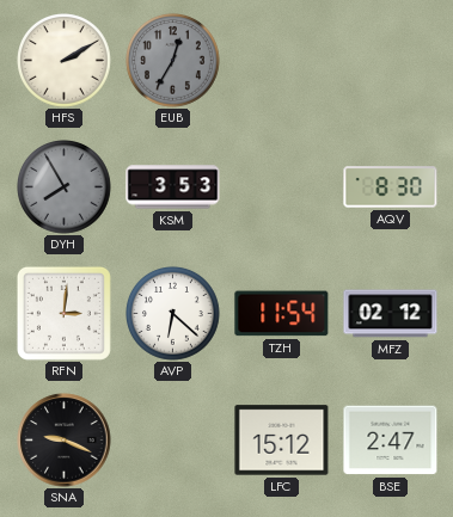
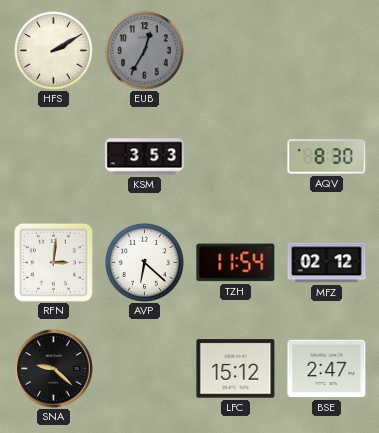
DYH: 7:55 -> none (65, 187)
SNA: 9:19 -> 9:22 (54, 369)
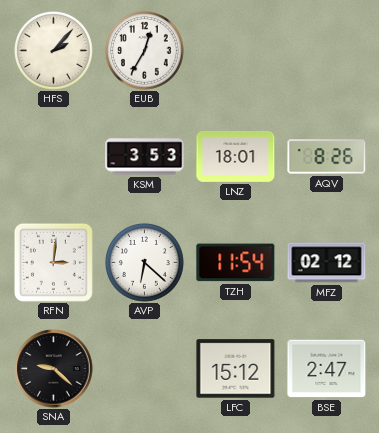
HFS: 2:10 -> 2:07 (54, 51)
EUB dial: grey -> white (145, 51)
LNZ: none -> 18:01 (236, 156)
AQV: 8:30 -> 8:26 (327, 157)
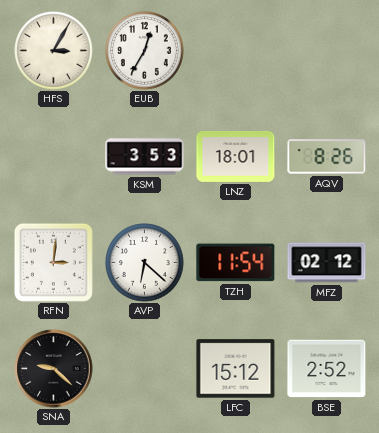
HFS: 2:07 -> 3:05 (54, 51)
BSE: 2:47 -> 2:52 (327, 369)
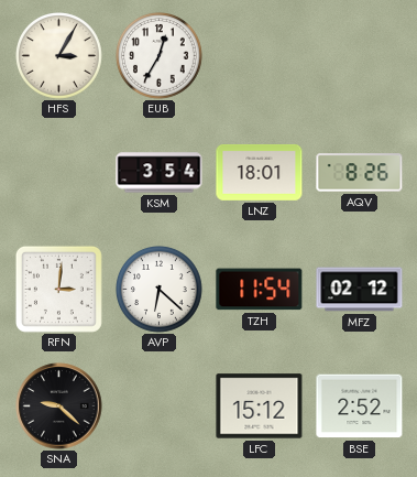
KSM: 3:53 -> 3:54 (160, 173)
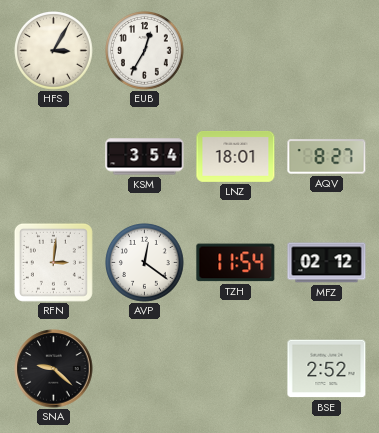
AQV: 8:26 -> 8:27 (327, 157)
AVP: 6:22 -> 12:21 (145, 263)
LFC: 15:12 -> none (260, 406)
